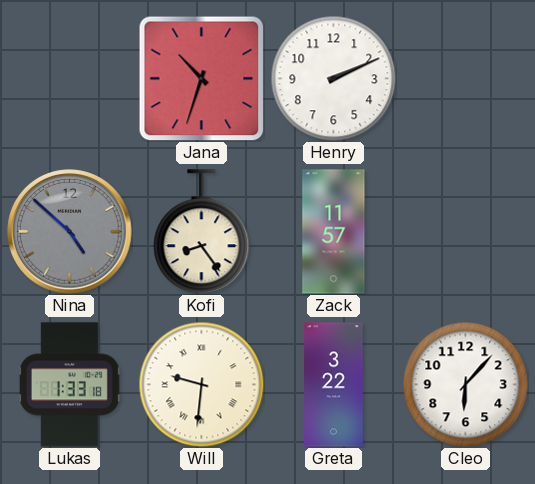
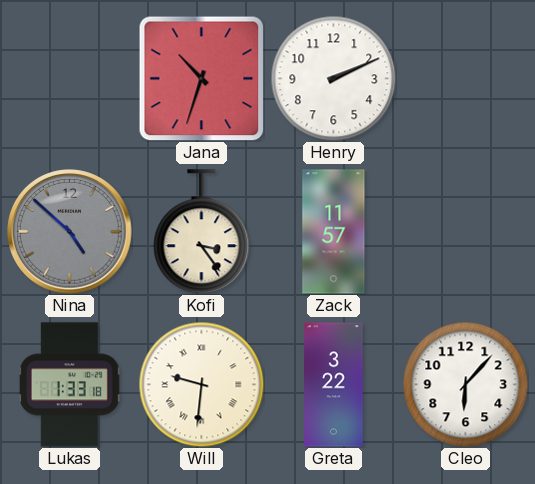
Kofi: 8:24 -> 3:24 (202, 232)
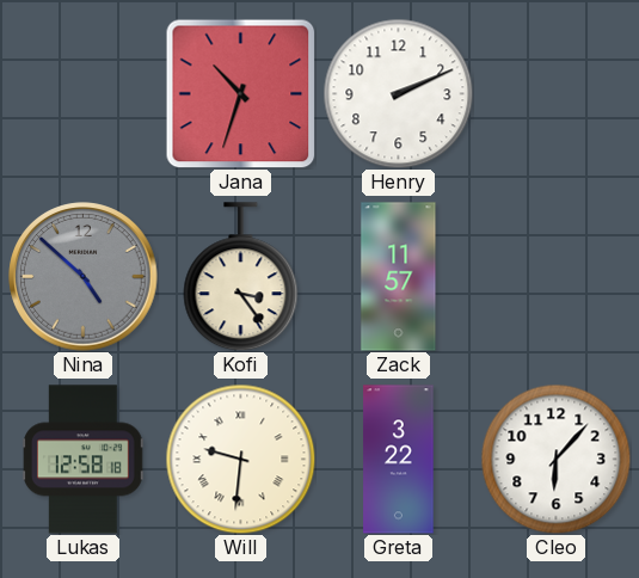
Lukas: 1:33 -> 12:58 (82, 460)
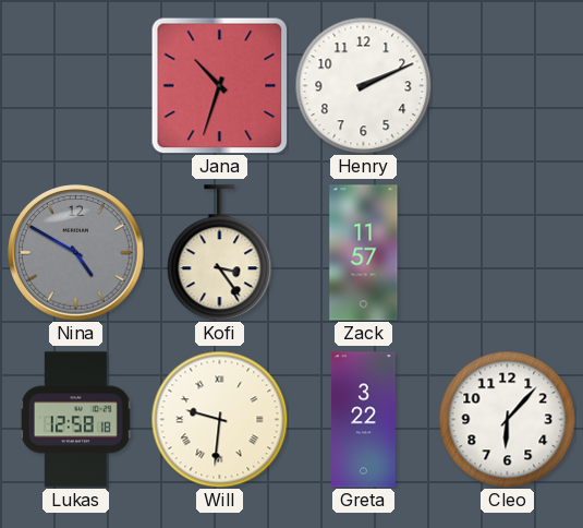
Nina: 4:52 -> 4:50 (76, 253)
